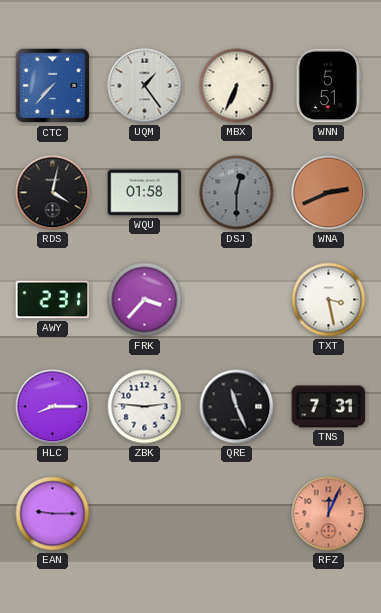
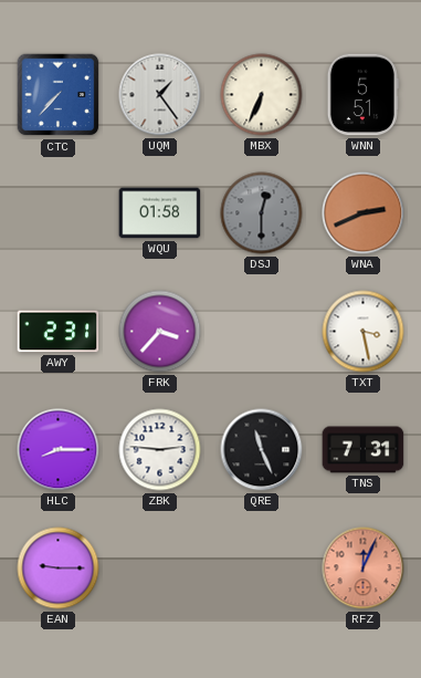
RDS: 4:02 -> none (53, 193)
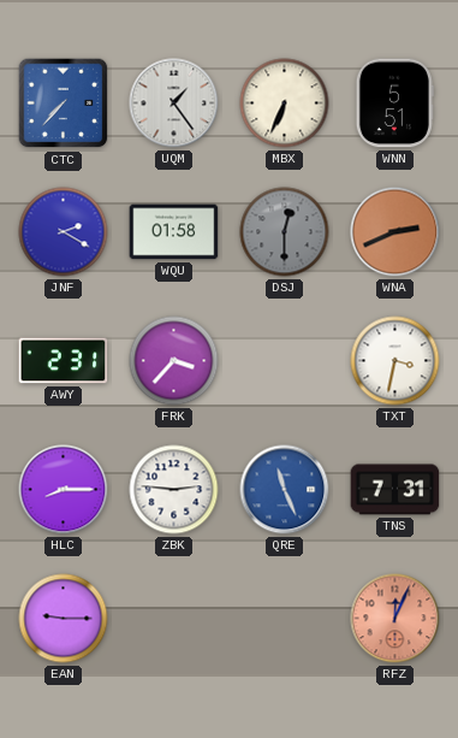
JNF: none -> 2:20 (64, 232)
TXT: 3:28 -> 3:32 (395, 361)
QRE dial: black -> blue (285, 490)
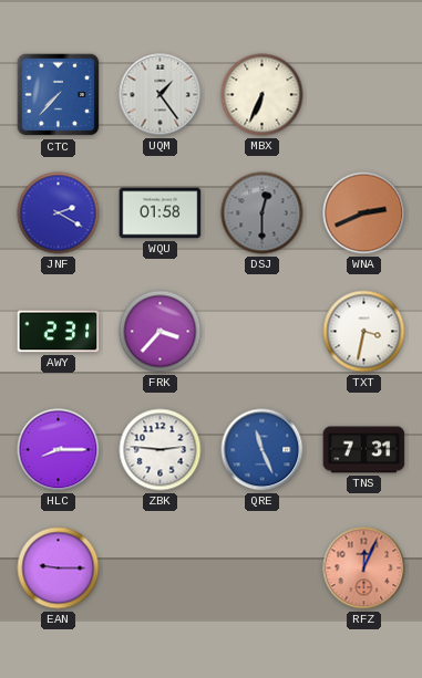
WNN: 5:51 -> none (394, 104)
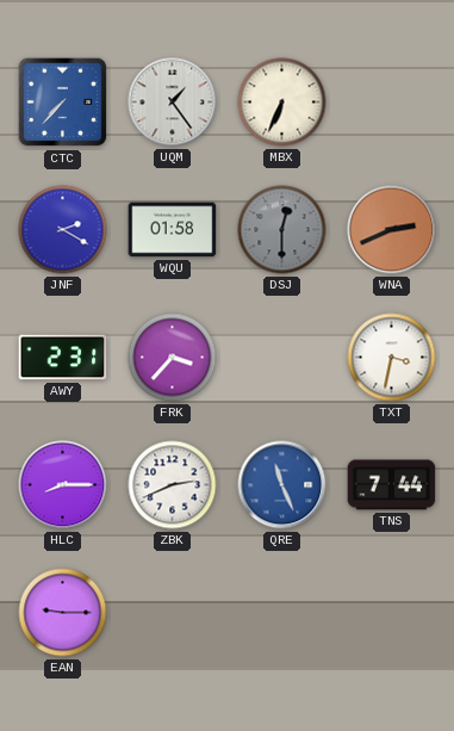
ZBK: 2:46 -> 2:41 (173, 485)
TNS: 7:31 -> 7:44 (392, 485)
RFZ: 12:04 -> none (364, 569)
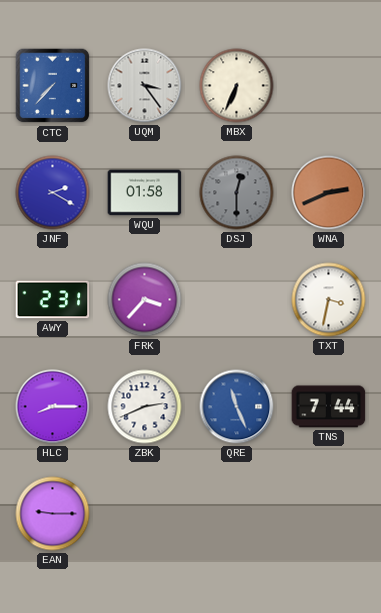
UQM: 1:24 -> 3:24 (145, 86)
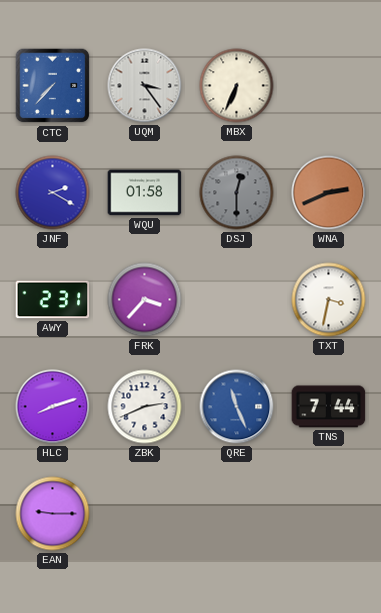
HLC: 8:15 -> 8:12 (53, 407)
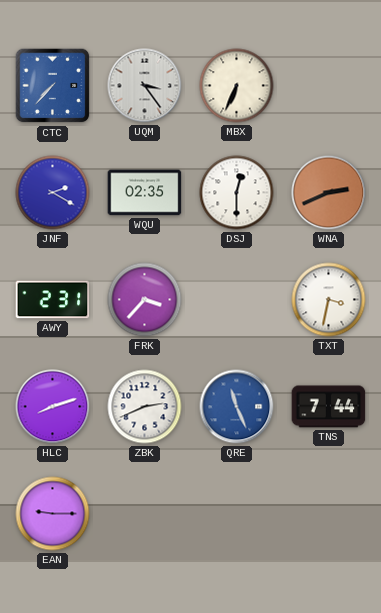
WQU: 01:58 -> 02:35 (145, 193)
DSJ dial: grey -> white (237, 193)
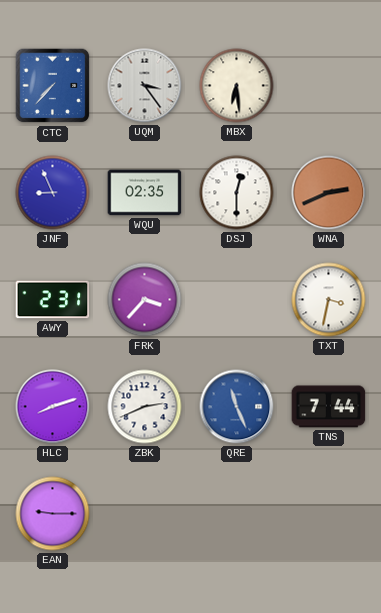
MBX: 6:34 -> 6:29 (237, 86)
JNF: 2:20 -> 8:56 (53, 193)
